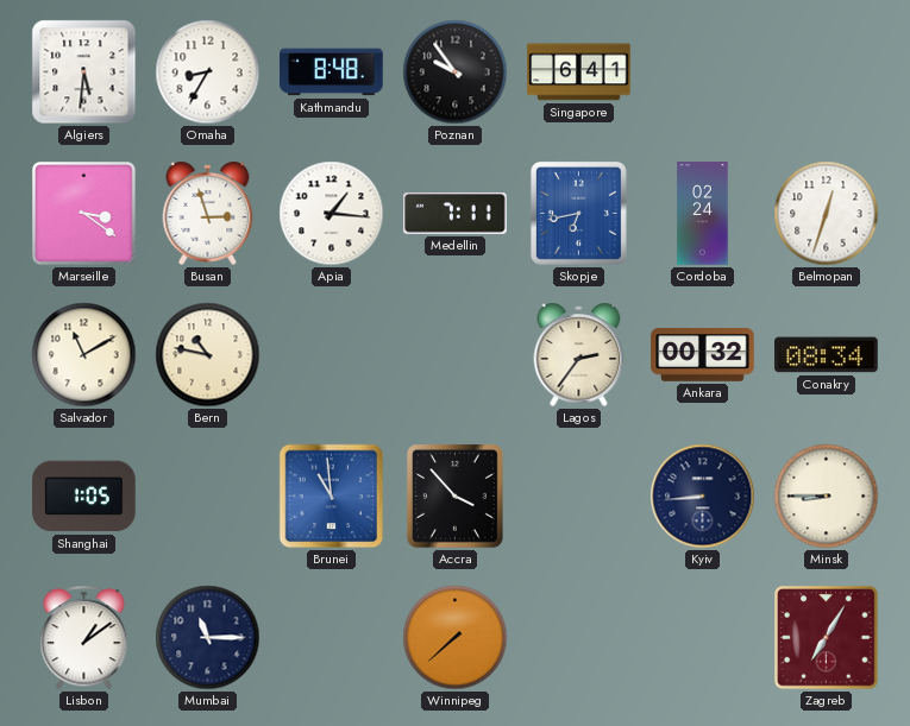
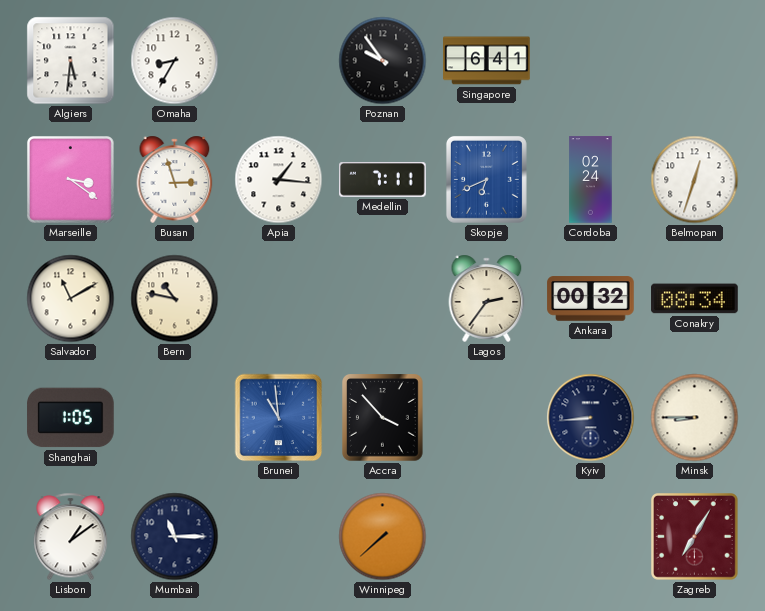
Kathmandu: 8:48 -> none (332, 72)
Skopje: 6:43 -> 6:41 (486, 179)
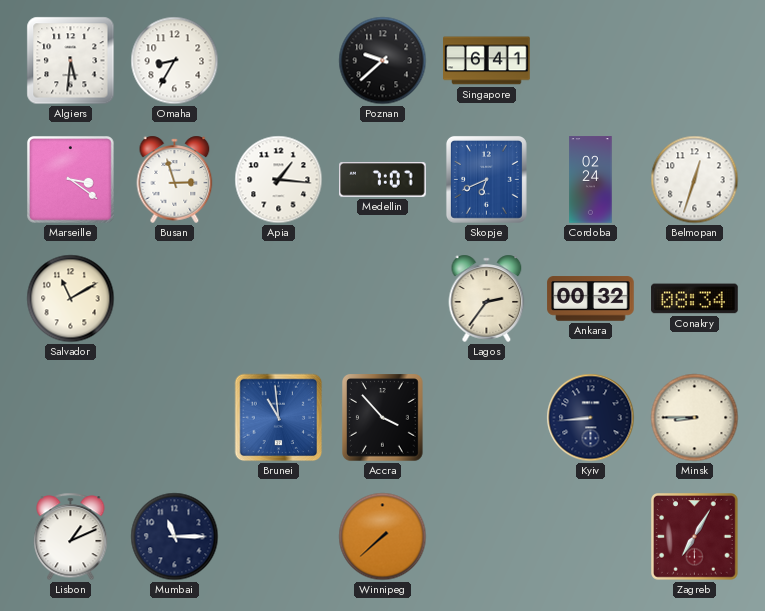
Poznan: 9:54 -> 9:38 (383, 61)
Medellin: 7:11 -> 7:07 (383, 180)
Bern: 10:47 -> none (175, 299)
Shanghai: 1:05 -> none (71, 418)
Lisbon: 1:09 -> 1:11 (71, 537)
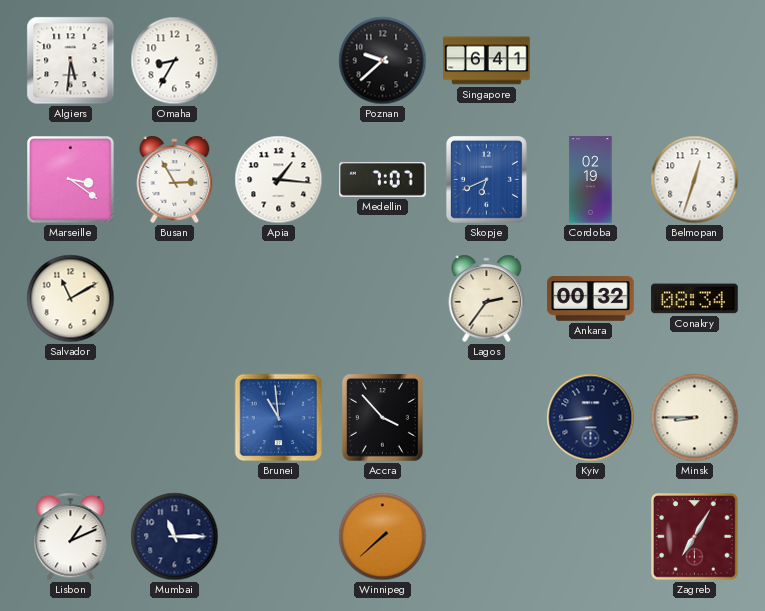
Busan: 2:57 -> 2:55 (175, 179)
Cordoba: 02:24 -> 02:19 (591, 180)
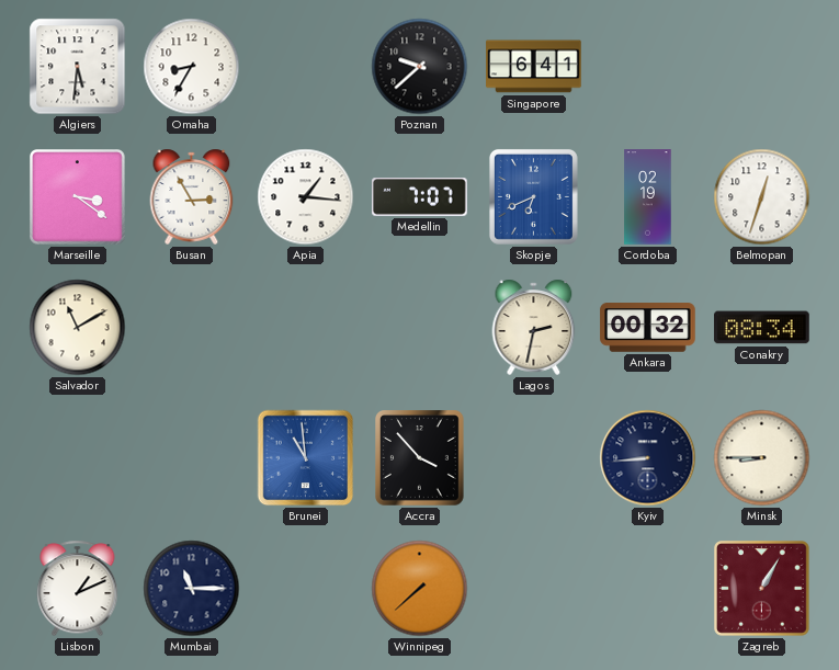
Lagos: 2:36 -> 2:32 (534, 327)
Zagreb: 7:05 -> 1:05 (762, 589)
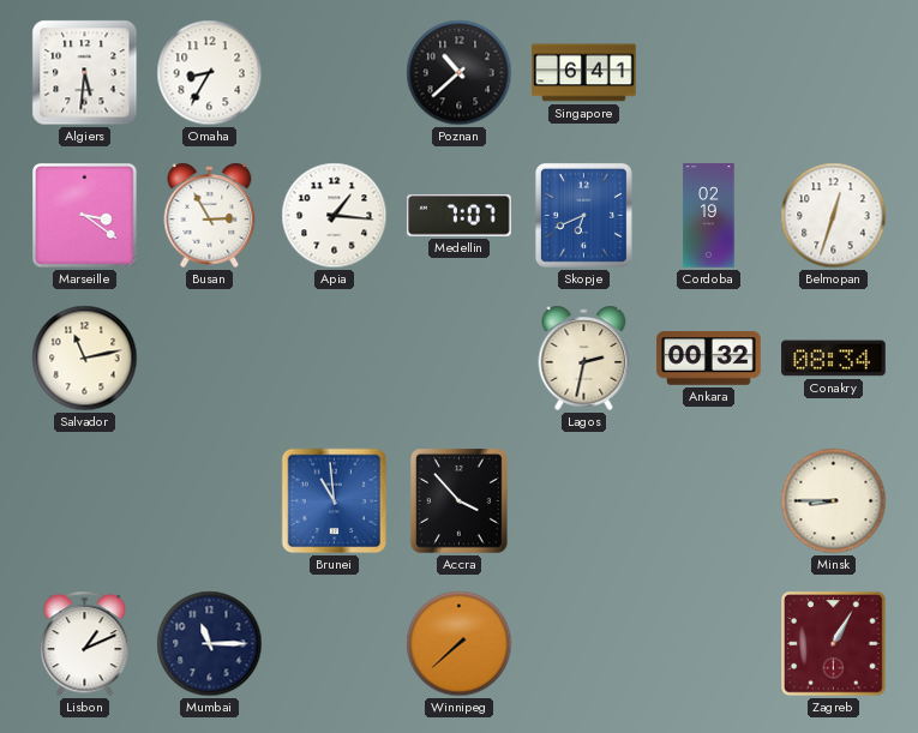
Poznan: 9:38 -> 10:38 (460, 73)
Salvador: 11:10 -> 11:13 (85, 359)
Kyiv: 8:44 -> none (648, 458)
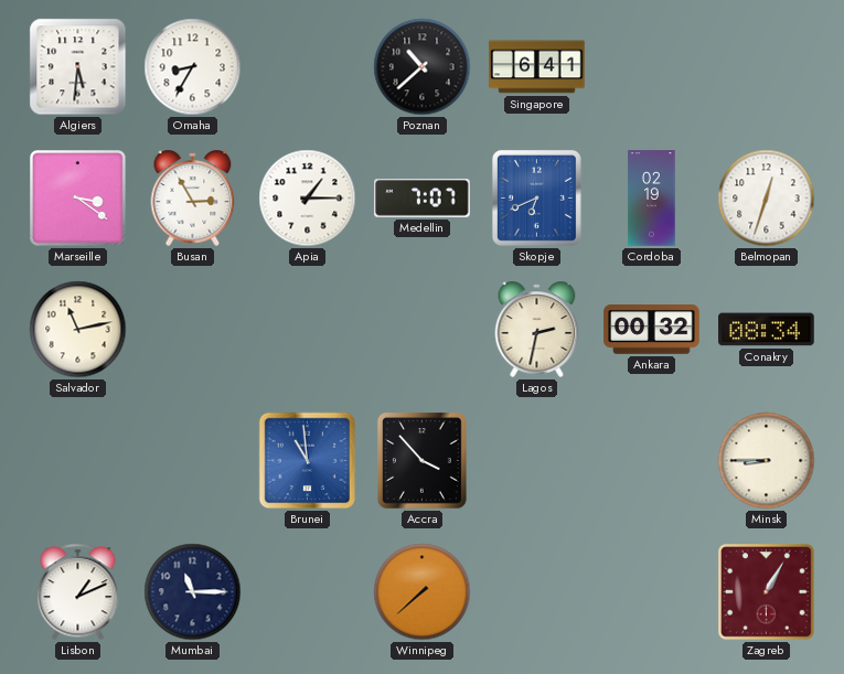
Apia: 1:16 -> 1:15 (308, 199)
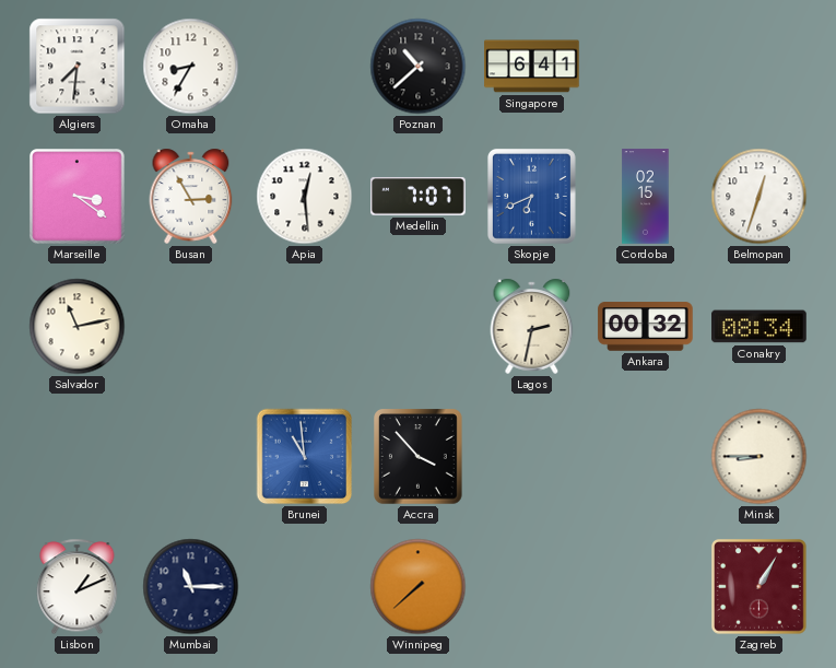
Algiers: 5:31 -> 7:31 (78, 67)
Apia: 1:15 -> 12:29 (305, 197)
Cordoba: 02:19 -> 02:15 (646, 197)
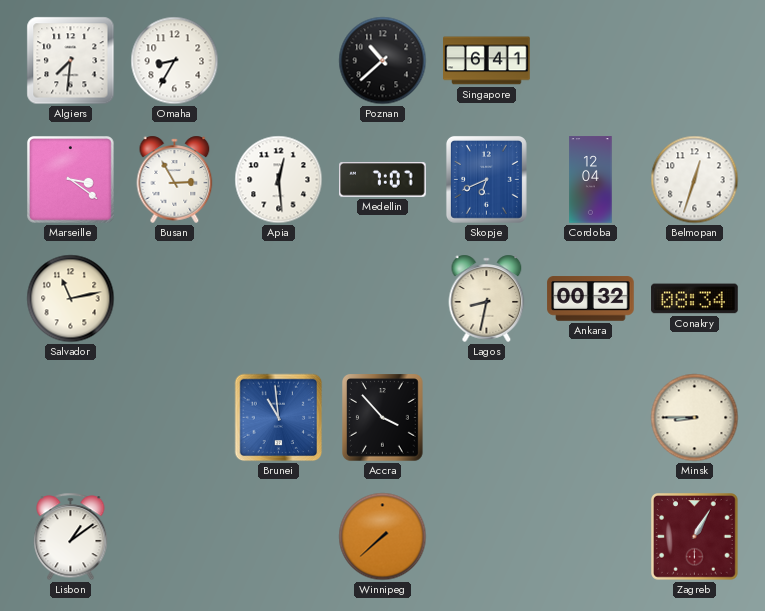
Cordoba: 02:15 -> 12:04 (591, 180)
Lagos: 2:32 -> 8:32 (487, 298)
Lisbon: 1:11 -> 1:09 (71, 537)
Mumbai: 11:15 -> none (191, 587)
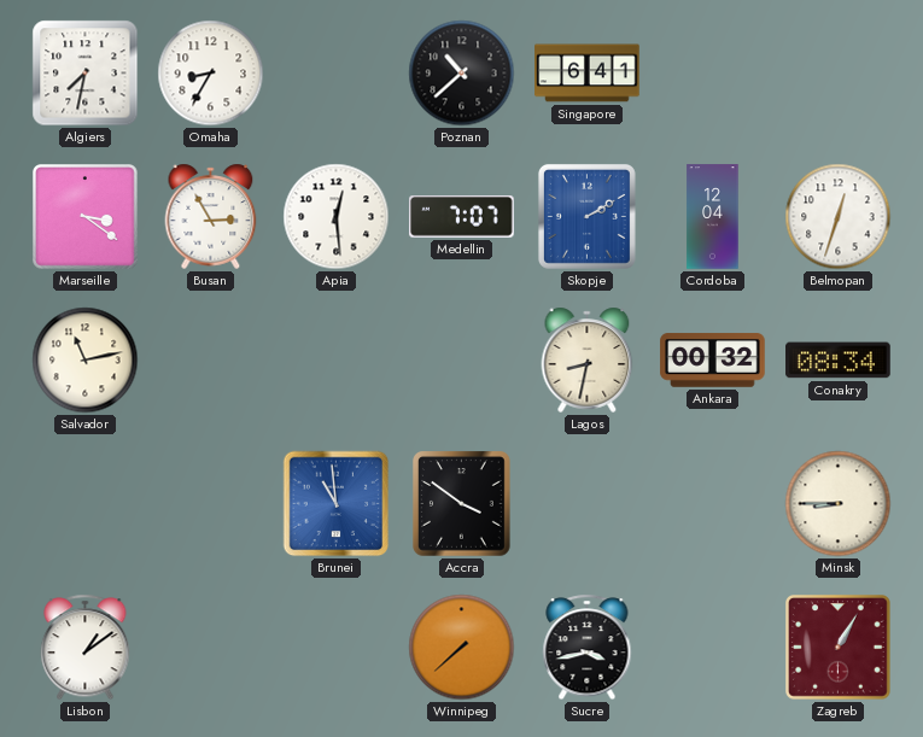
Algiers: 7:31 -> 7:32 (86, 74)
Skopje: 6:41 -> 2:10 (586, 216)
Accra: 3:53 -> 3:51 (462, 504)
Sucre: none -> 3:43 (588, 648)
